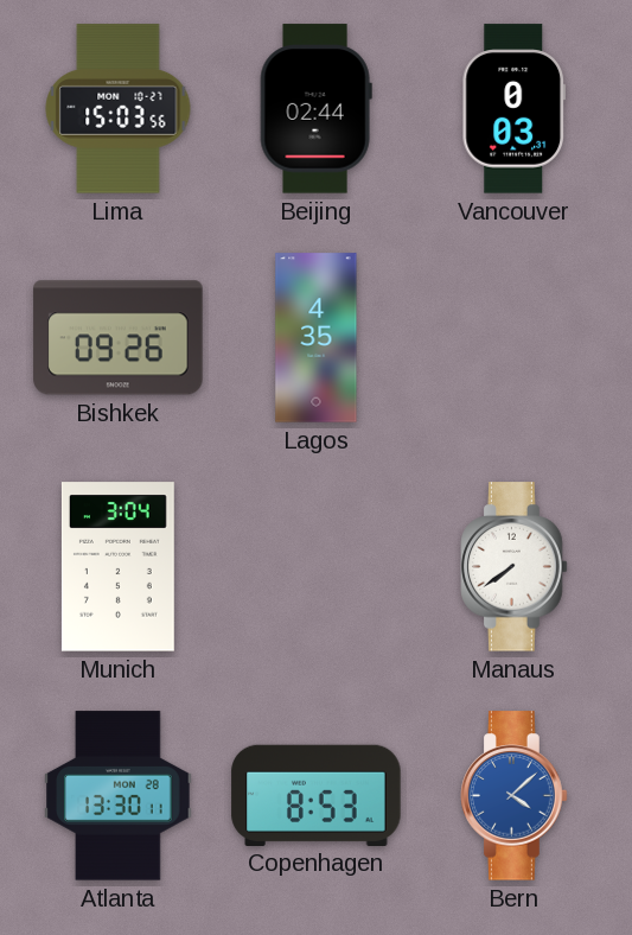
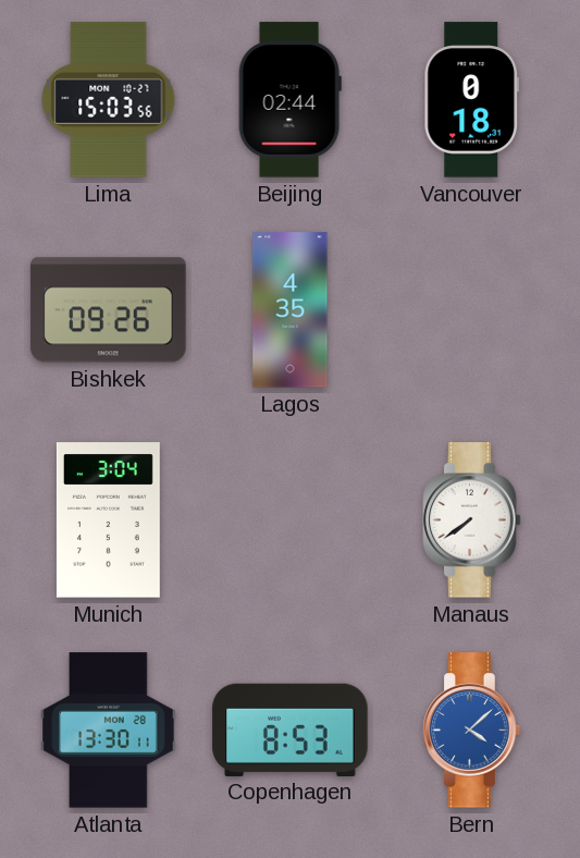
Vancouver: 0:03 -> 0:18 (471, 100)
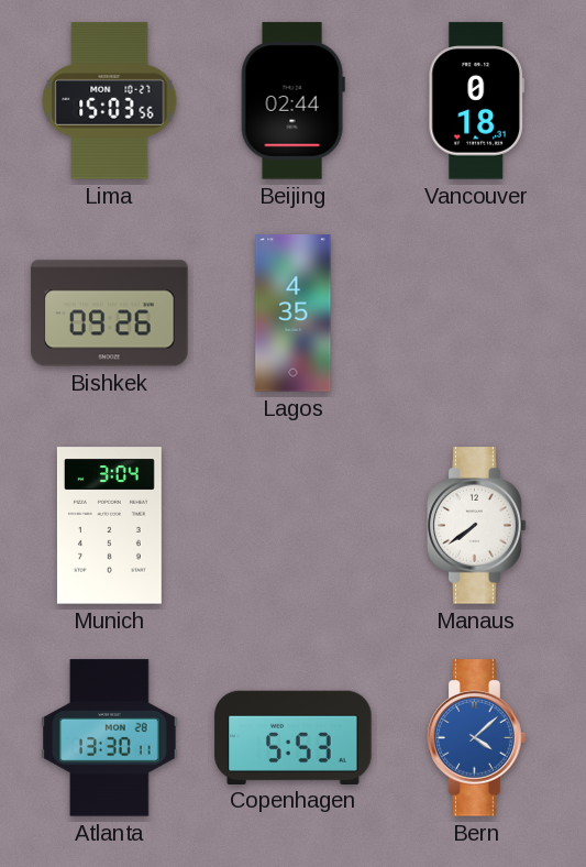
Copenhagen: 8:53 -> 5:53 (294, 737)
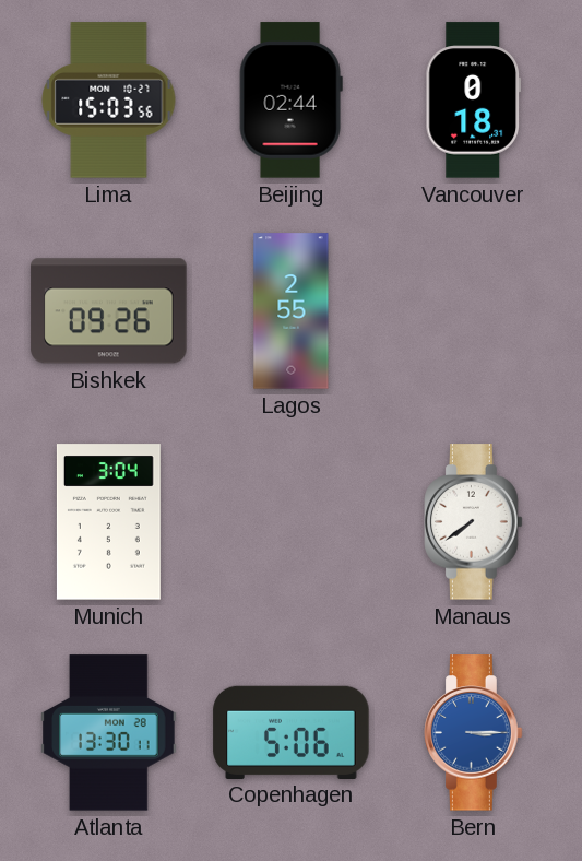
Lagos: 4:35 -> 2:55 (292, 311)
Copenhagen: 5:53 -> 5:06 (292, 732)
Bern: 4:08 -> 3:15 (474, 733)
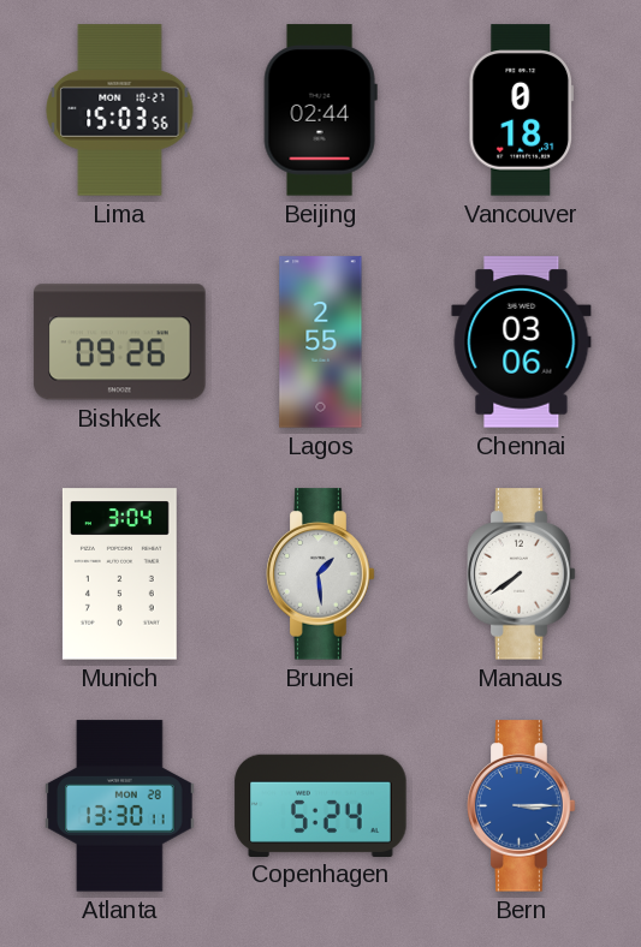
Chennai: none -> 03:06 (522, 343)
Brunei: none -> 1:29 (321, 574)
Copenhagen: 5:06 -> 5:24 (321, 805)
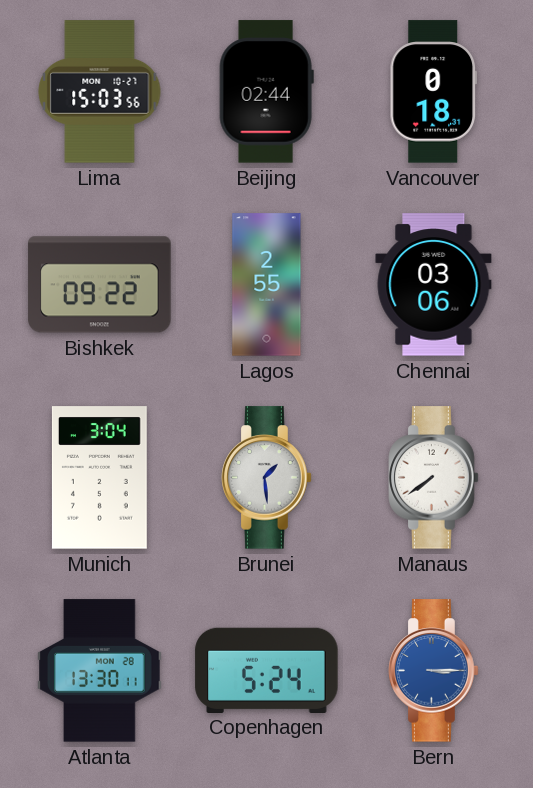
Bishkek: 09:26 -> 09:22 (100, 285)
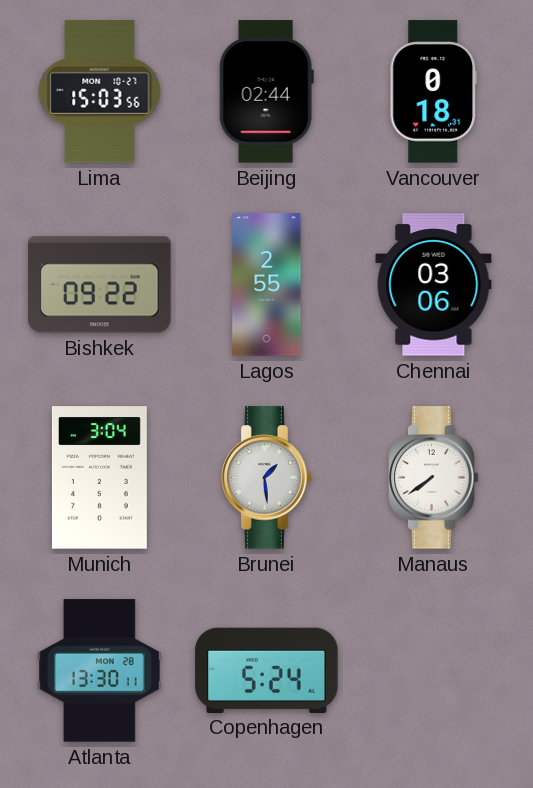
Bern: 3:15 -> none (434, 671)
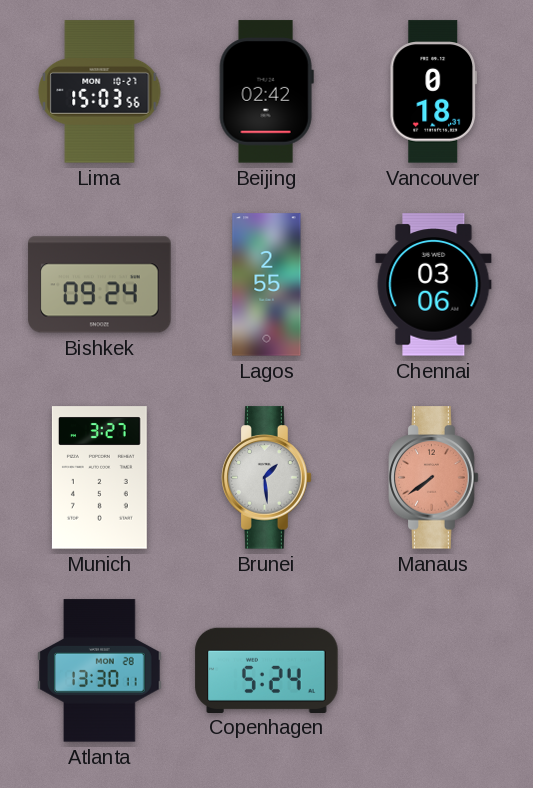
Beijing: 02:44 -> 02:42 (266, 92)
Bishkek: 09:22 -> 09:24 (100, 285)
Munich: 3:04 -> 3:27 (99, 478)
Manaus dial: white -> salmon (434, 478)
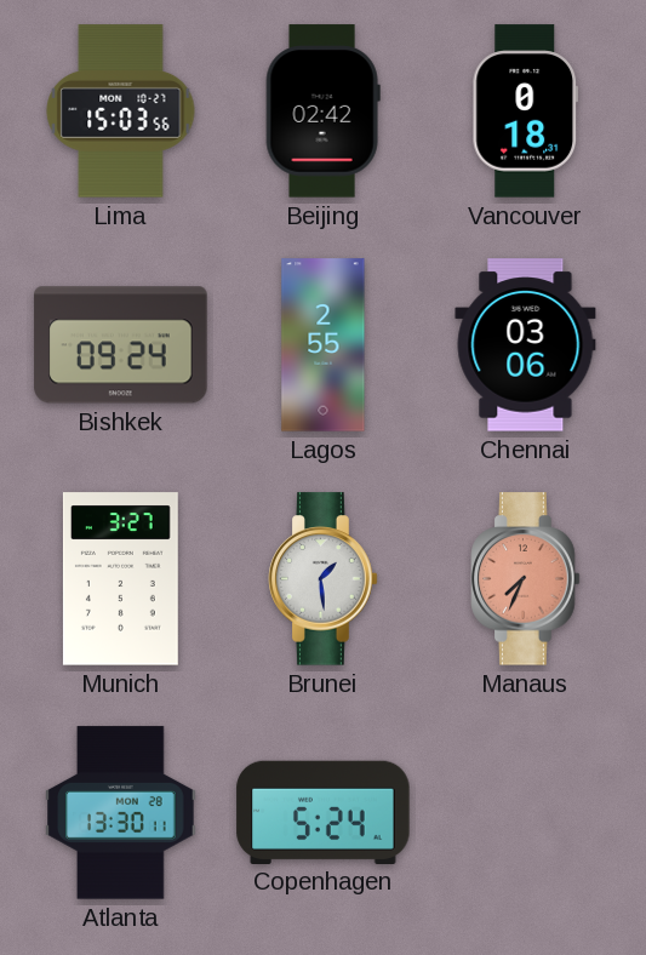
Manaus: 7:39 -> 7:34 (526, 579)
